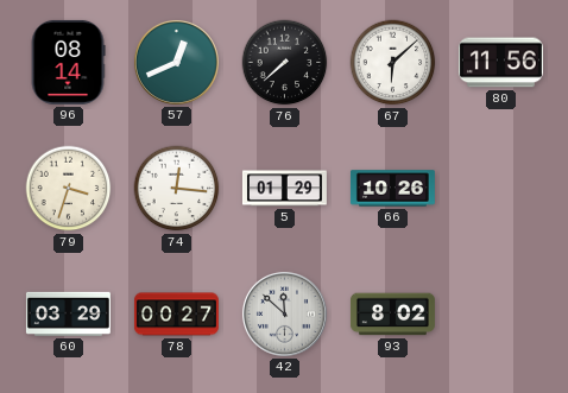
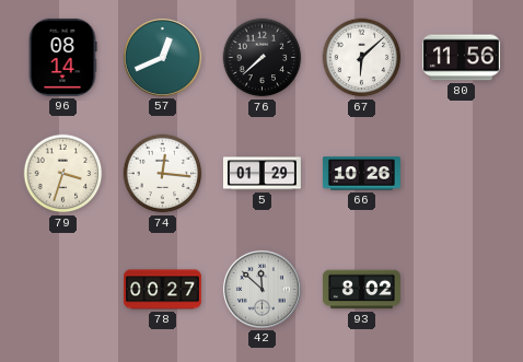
60: 03:29 -> none (68, 313)
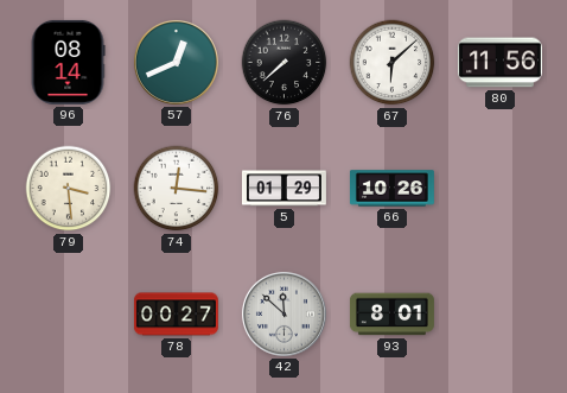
79: 3:33 -> 3:29 (69, 189)
93: 8:02 -> 8:01 (391, 315)
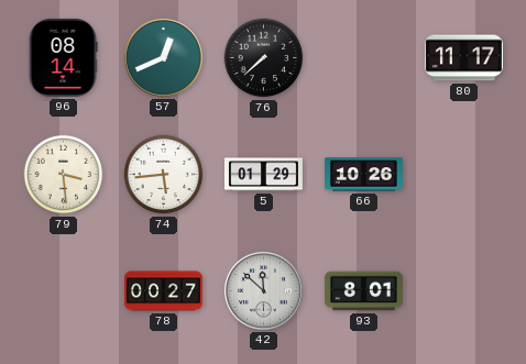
67: 6:08 -> none (393, 63)
80: 11:56 -> 11:17 (463, 58)
74: 12:16 -> 5:44 (164, 175)
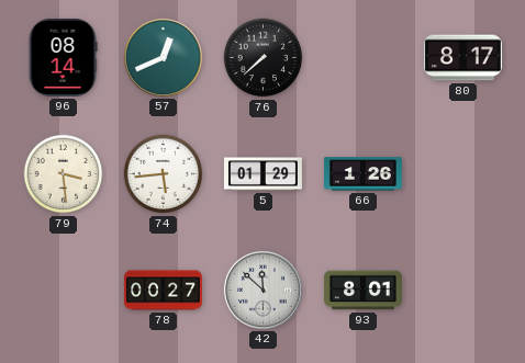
80: 11:17 -> 8:17 (462, 58)
66: 10:26 -> 1:26 (362, 174)
